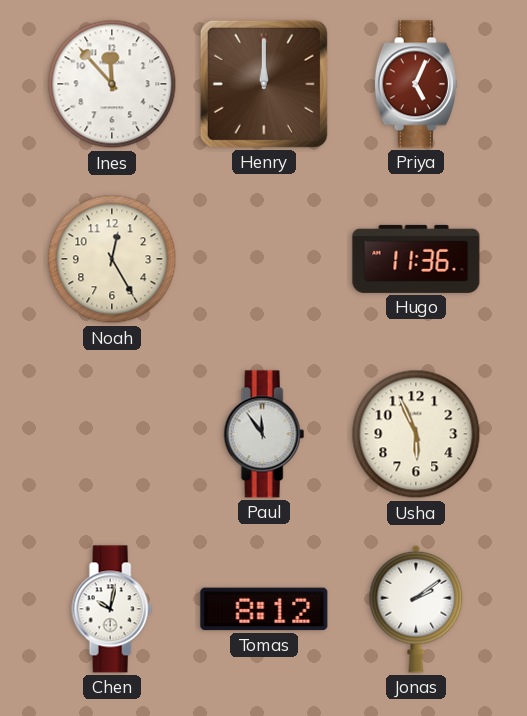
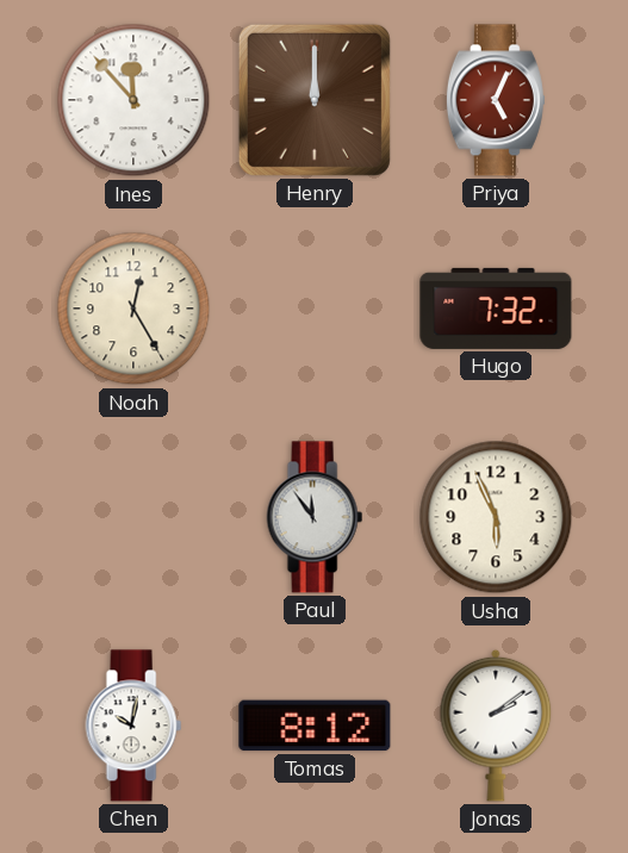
Hugo: 11:36 -> 7:32 (496, 309)
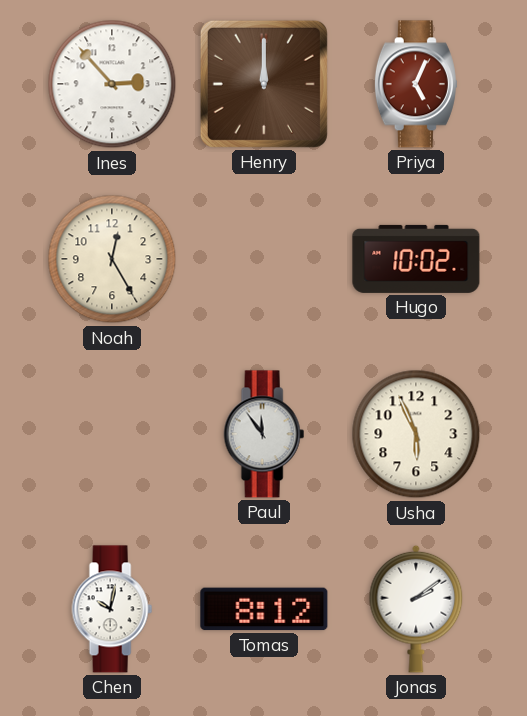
Ines: 11:53 -> 2:53 (112, 84)
Hugo: 7:32 -> 10:02 (416, 259)
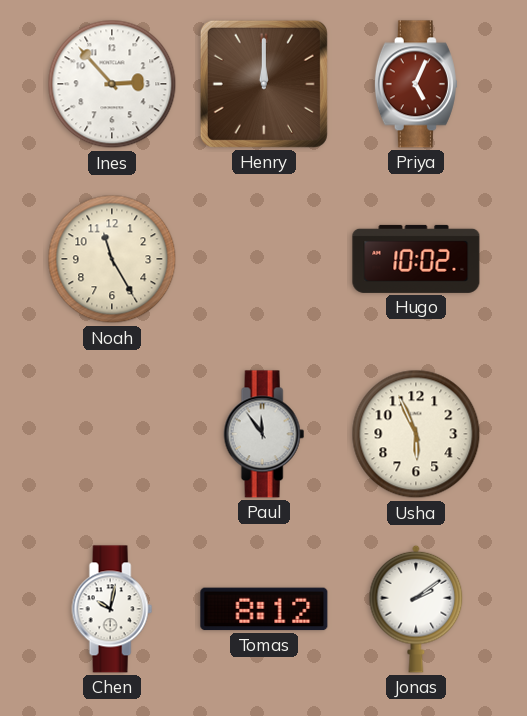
Noah: 12:25 -> 11:25 (112, 259)
